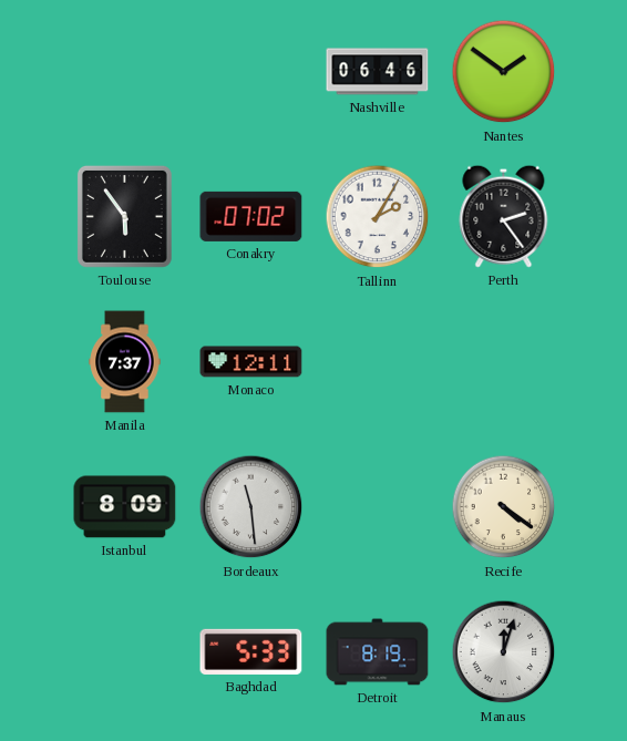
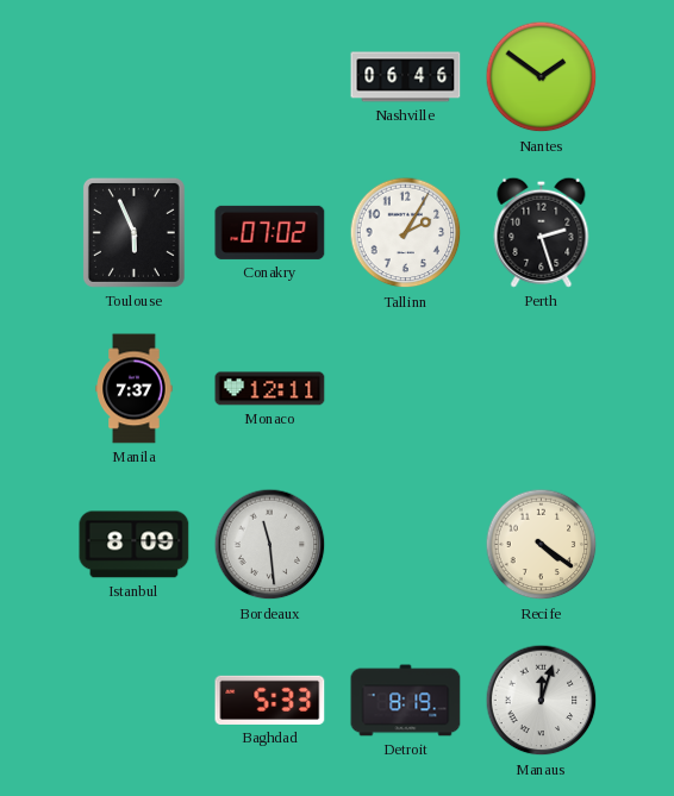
Toulouse: 5:54 -> 5:56 (133, 232)
Perth: 2:24 -> 2:27 (542, 232)
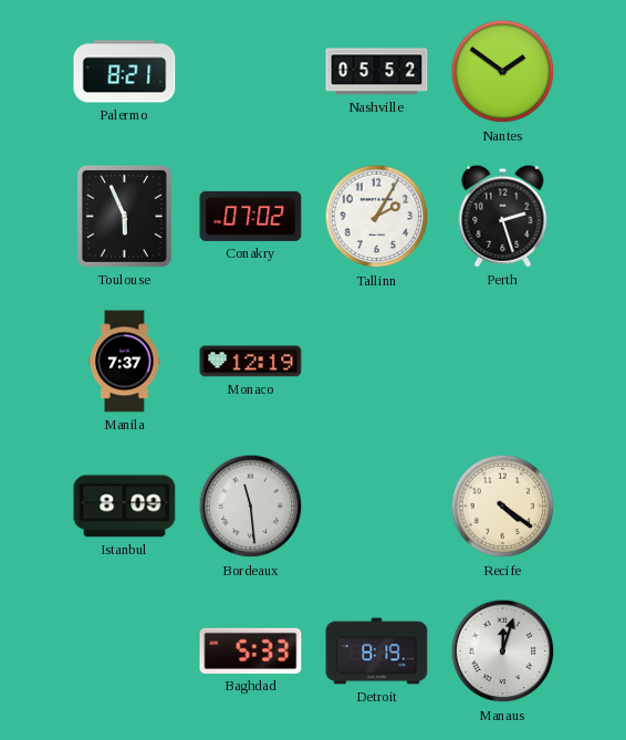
Palermo: none -> 8:21 (125, 72)
Nashville: 06:46 -> 05:52 (377, 72)
Monaco: 12:11 -> 12:19 (251, 362)
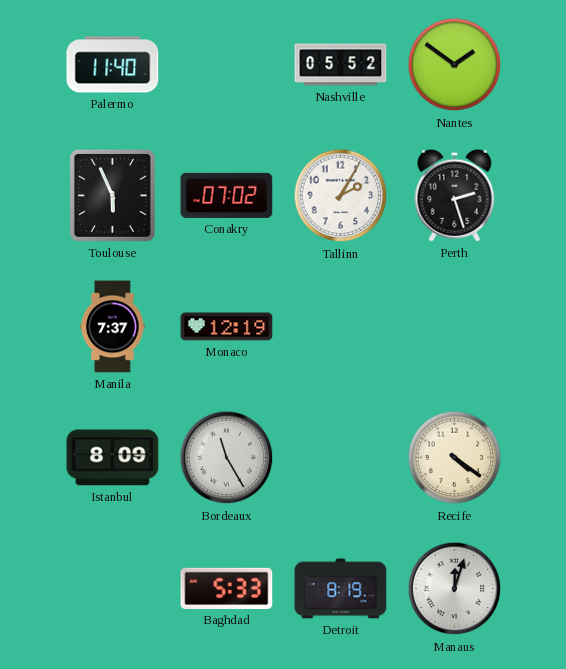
Palermo: 8:21 -> 11:40 (113, 65)
Bordeaux: 11:29 -> 11:25 (227, 458)
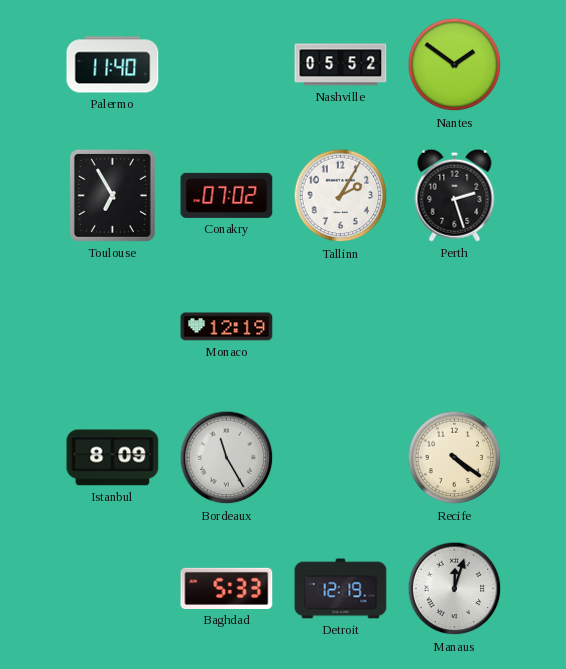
Toulouse: 5:56 -> 6:55 (112, 195)
Manila: 7:37 -> none (113, 327)
Detroit: 8:19 -> 12:19 (341, 589)
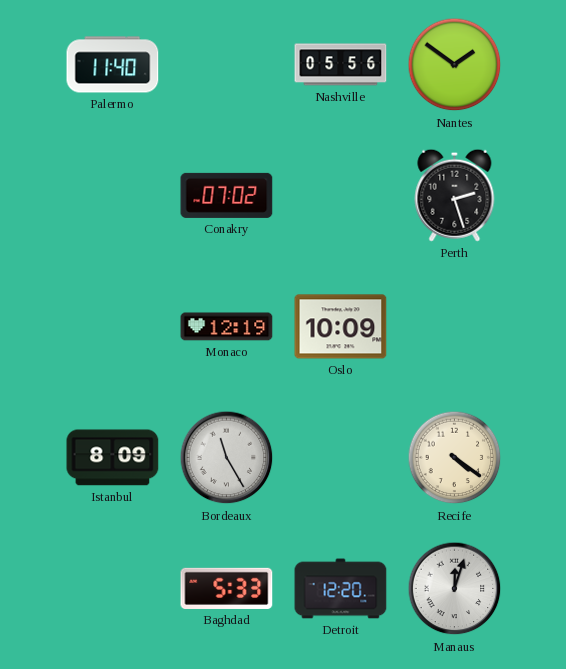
Nashville: 05:52 -> 05:56 (341, 65)
Toulouse: 6:55 -> none (112, 195)
Tallinn: 2:05 -> none (341, 196)
Oslo: none -> 10:09 (341, 327)
Detroit: 12:19 -> 12:20 (341, 589)
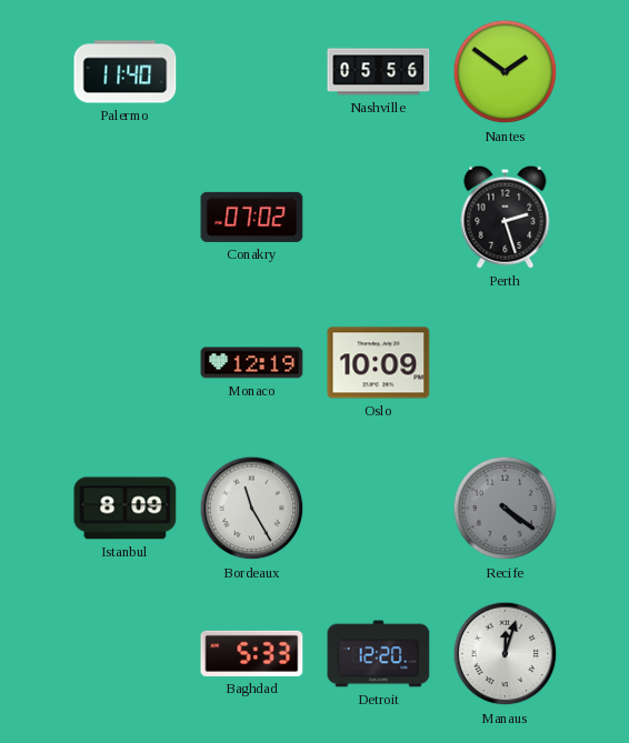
Recife dial: cream -> grey (506, 509)
